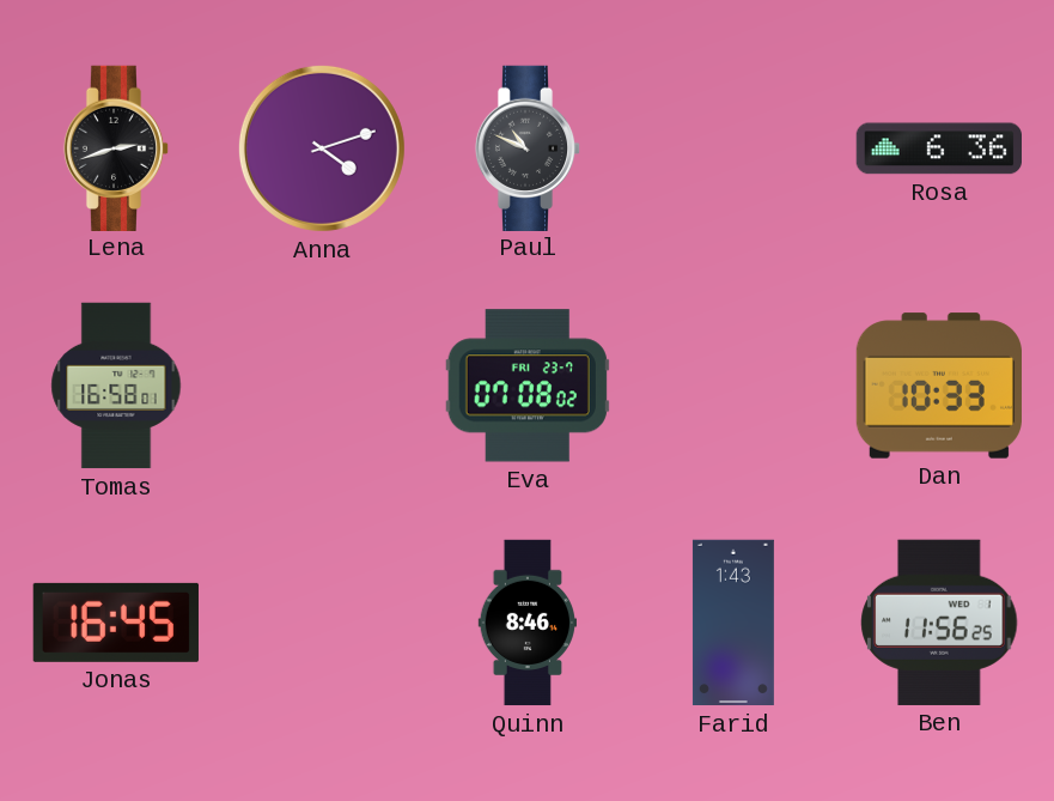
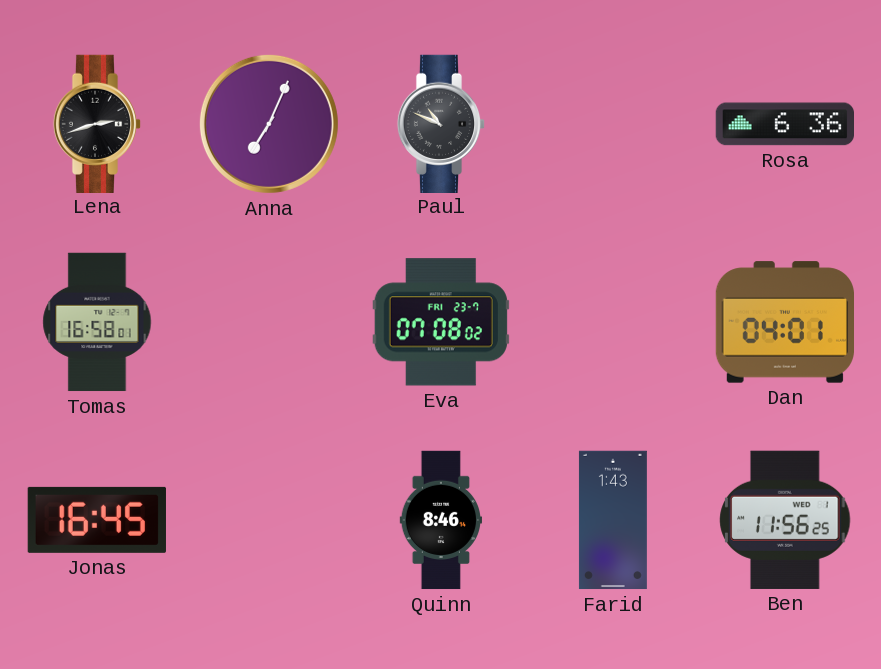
Anna: 4:12 -> 7:04 (269, 124)
Dan: 10:33 -> 04:01 (784, 322)
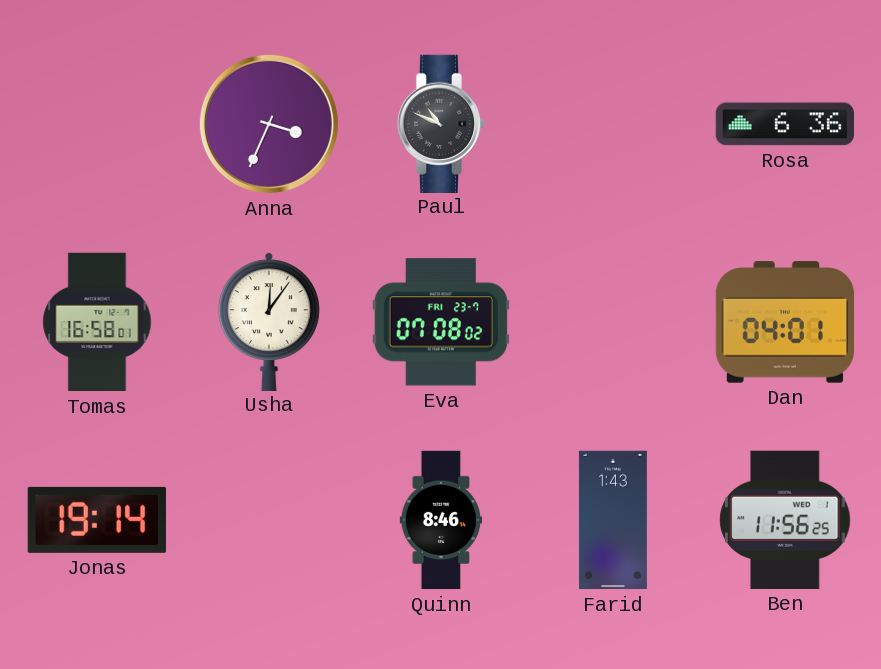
Lena: 2:42 -> none (97, 123)
Anna: 7:04 -> 3:34 (269, 124)
Usha: none -> 12:06 (269, 321)
Jonas: 16:45 -> 19:14 (97, 520)
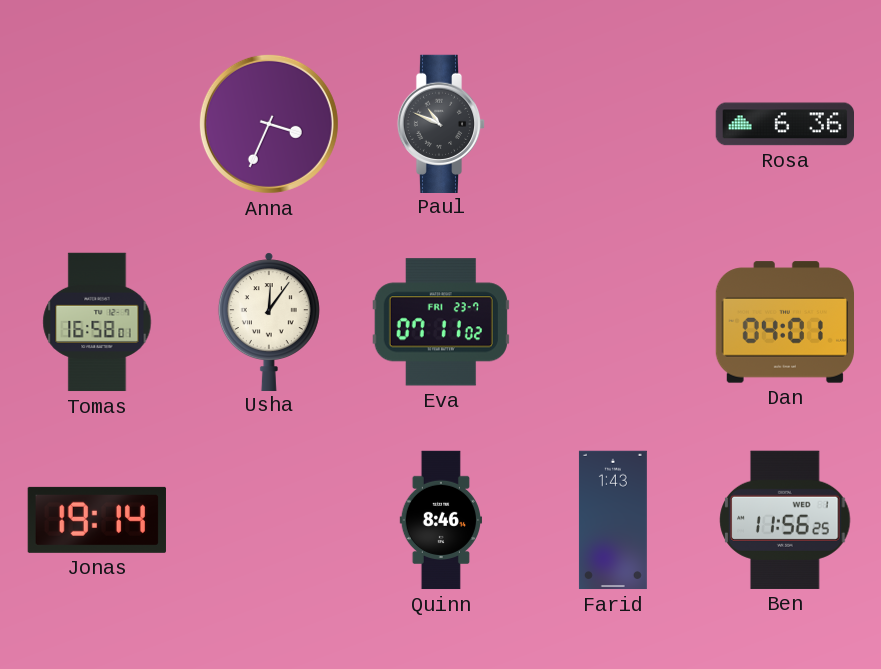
Eva: 07:08 -> 07:11 (441, 322)
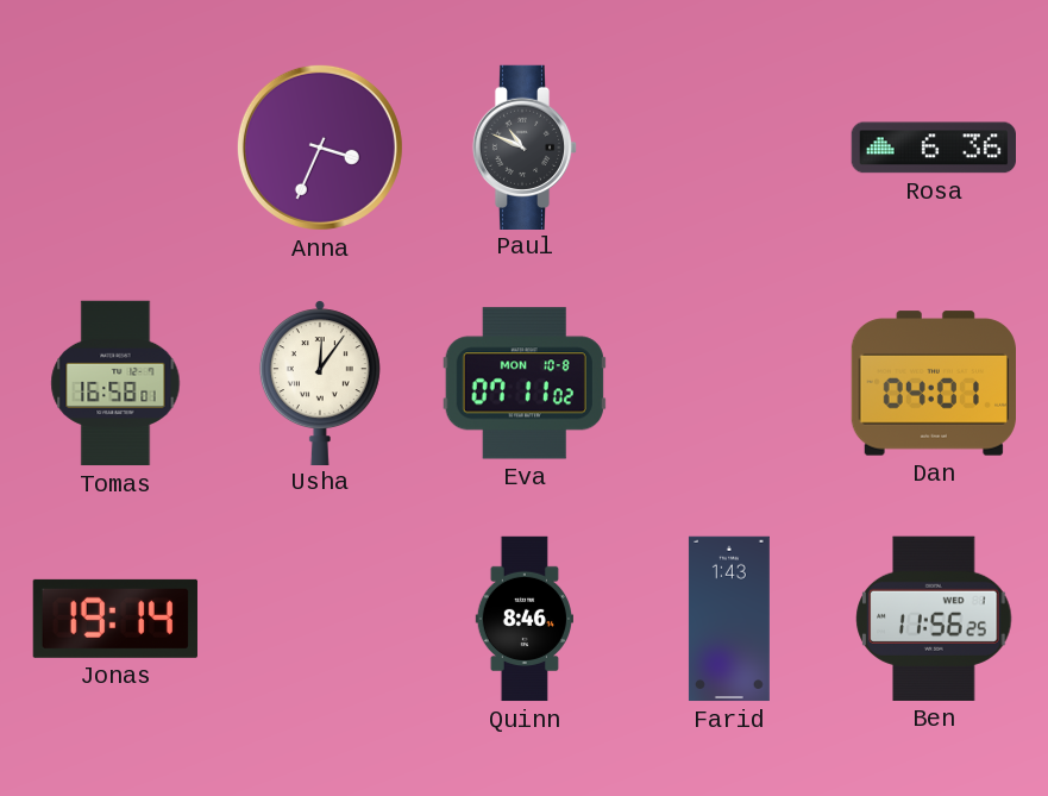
Eva date: FRI 23-7 -> MON 10-8 (525, 383)
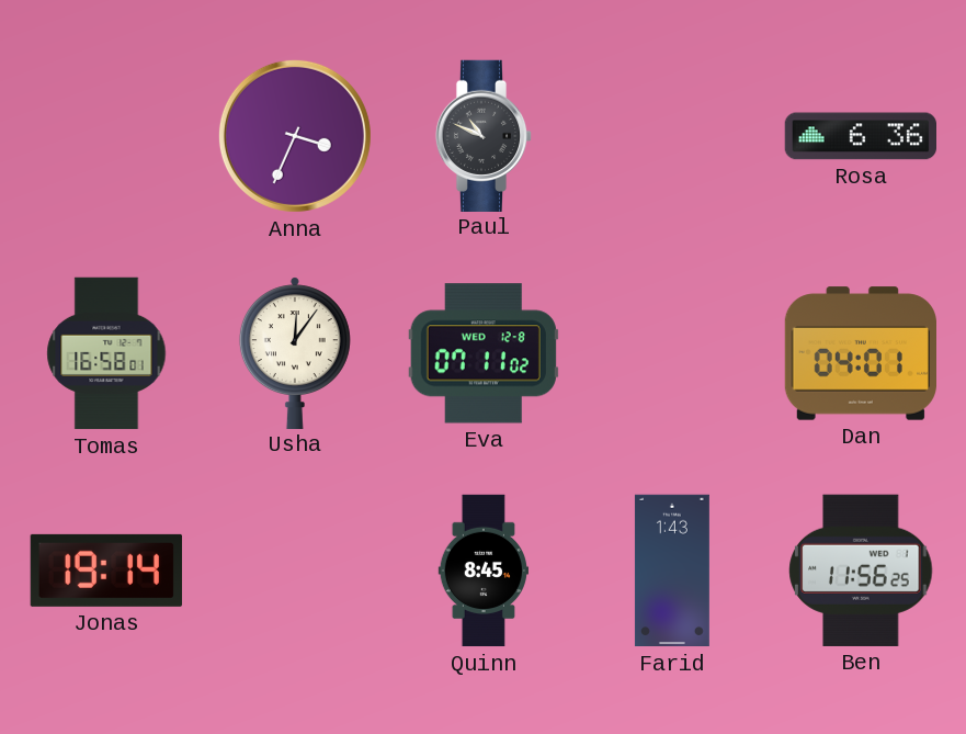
Eva date: MON 10-8 -> WED 12-8 (484, 353)
Quinn: 8:46 -> 8:45 (482, 571)
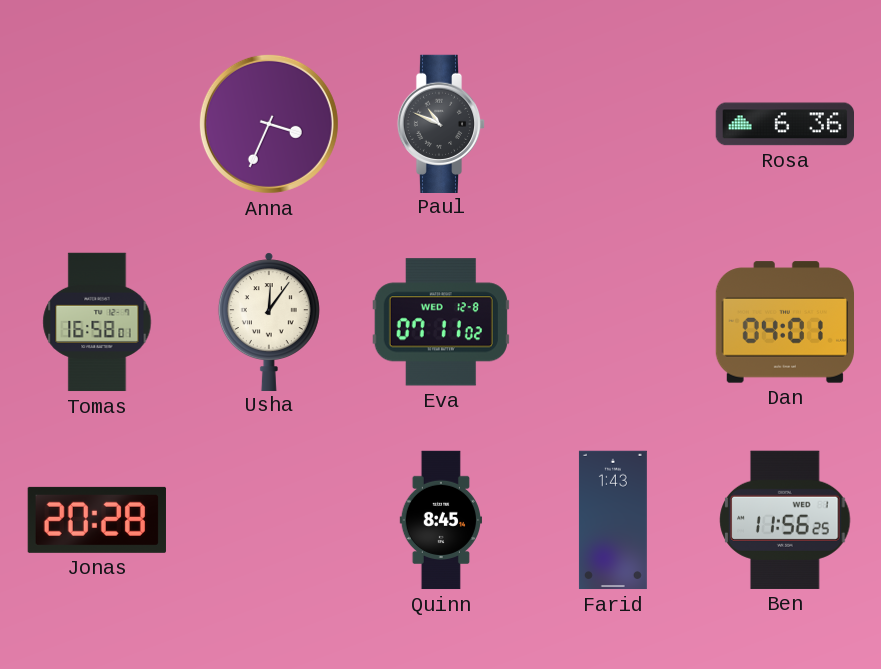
Jonas: 19:14 -> 20:28 (97, 520)
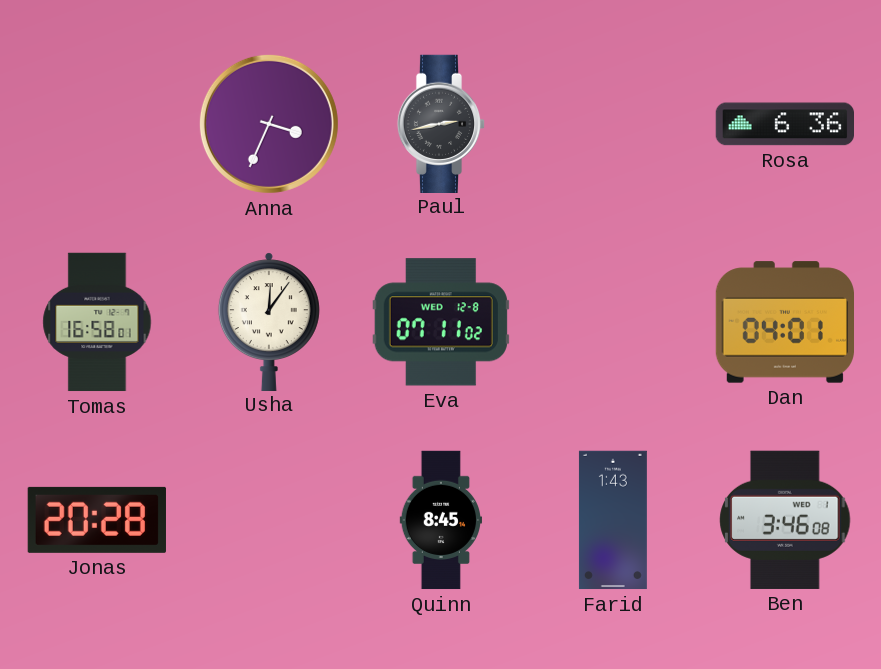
Paul: 10:49 -> 2:43 (441, 123)
Ben: 11:56 -> 3:46 (785, 520)
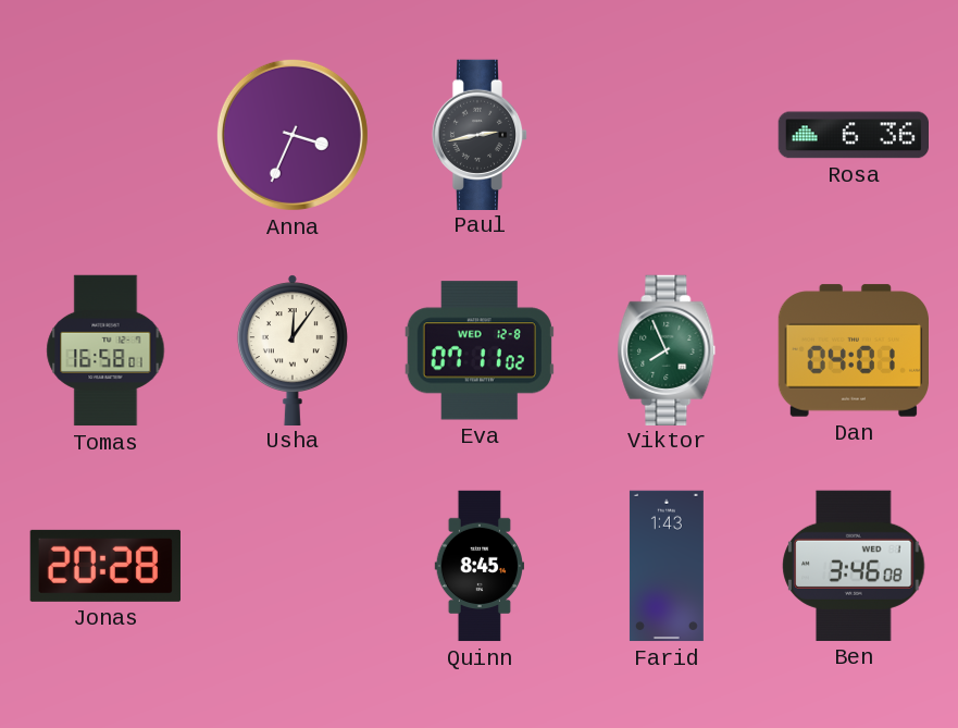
Viktor: none -> 7:56 (667, 349)
